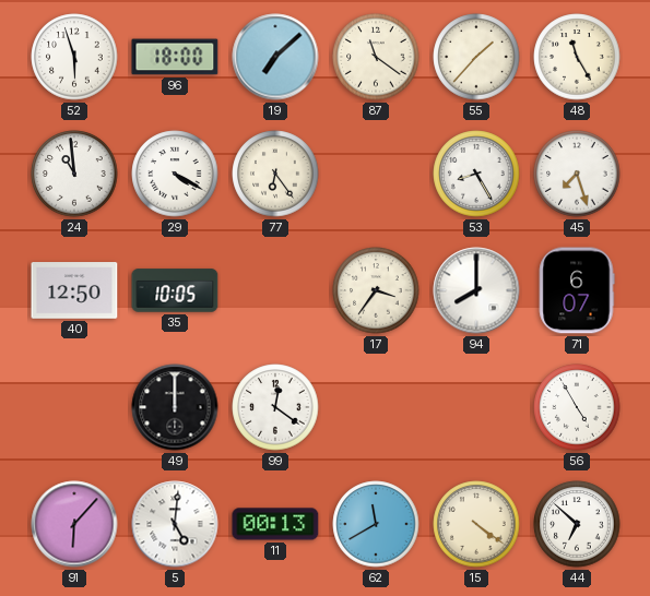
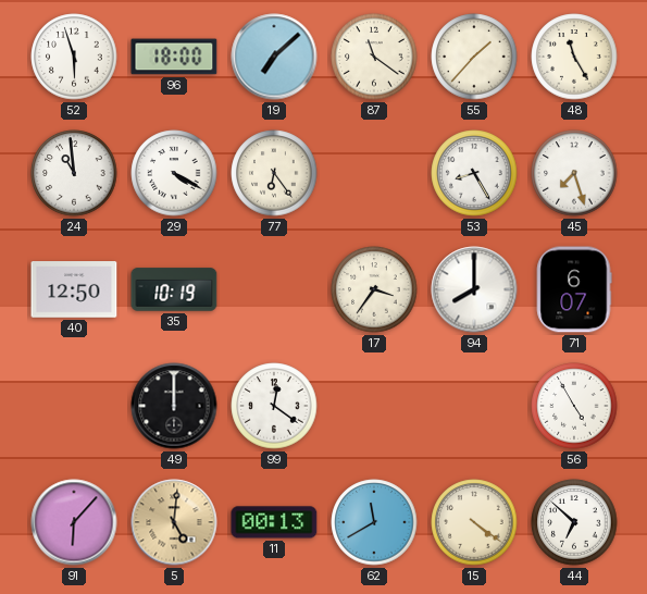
35: 10:05 -> 10:19 (174, 289)
5 dial: white -> champagne (174, 522)
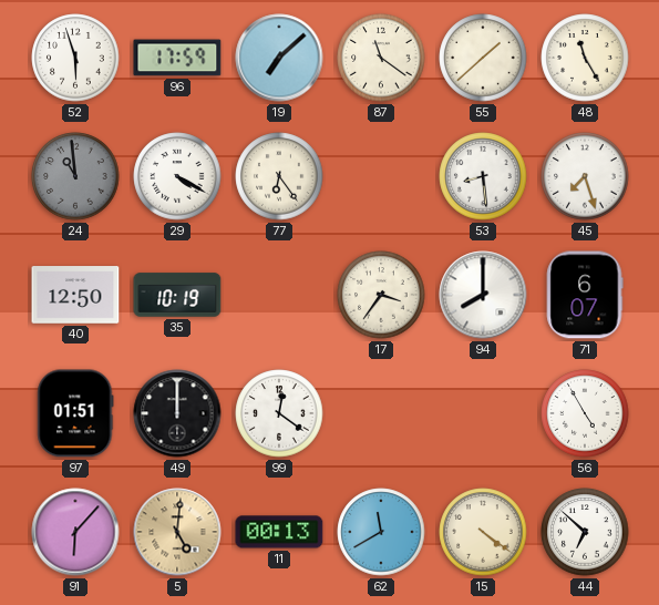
96: 18:00 -> 17:59 (177, 58)
55: 1:37 -> 1:38 (483, 58)
24 dial: white -> grey (75, 176)
53: 8:25 -> 8:29 (483, 176)
97: none -> 01:51 (75, 413)
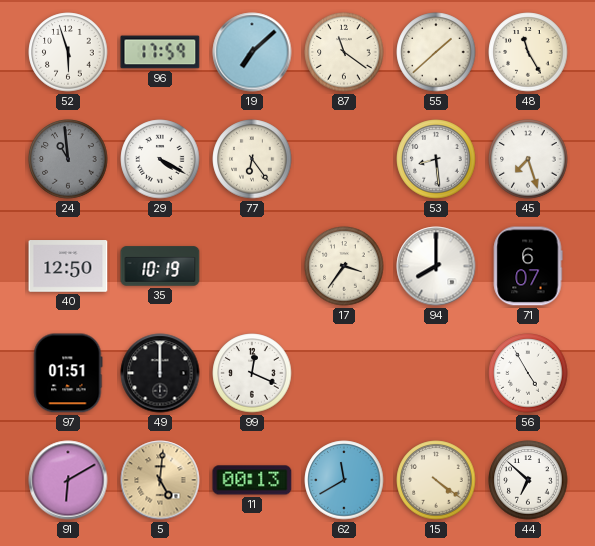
99: 12:21 -> 12:19 (252, 373)
91: 6:07 -> 6:10 (68, 480)
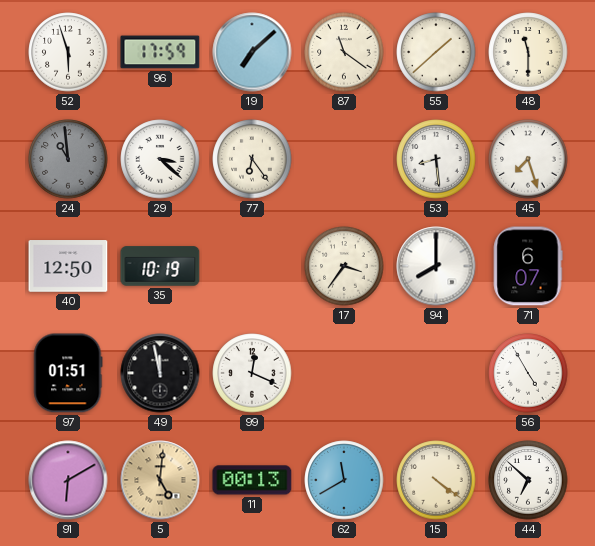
48: 11:25 -> 11:30 (528, 52)
29: 4:20 -> 3:22 (160, 159)
49: 12:00 -> 11:58 (160, 373)
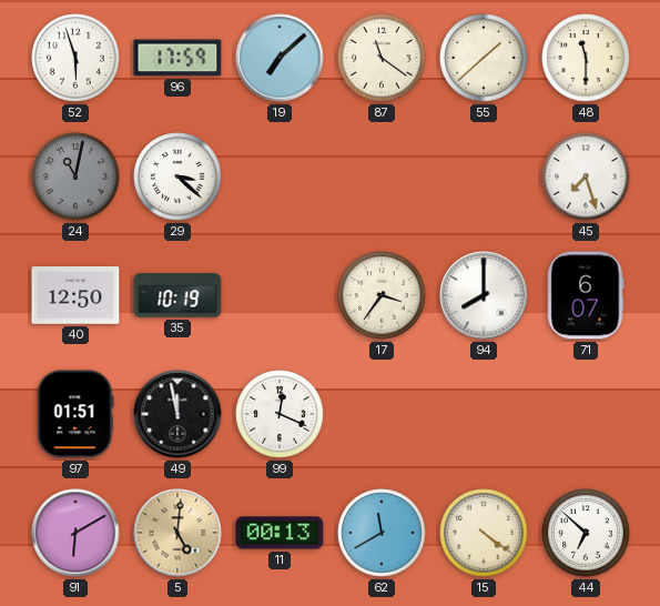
24: 10:59 -> 11:02 (75, 176)
77: 6:24 -> none (252, 159)
53: 8:29 -> none (436, 159)
56: 4:55 -> none (528, 373)
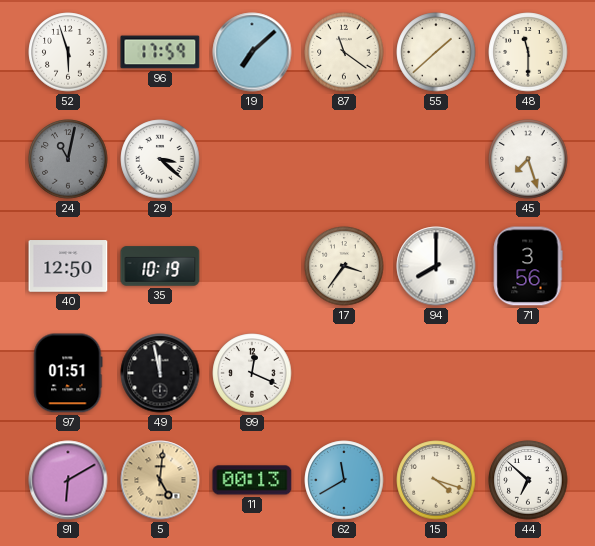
71: 6:07 -> 3:56 (528, 266)
15: 4:21 -> 4:18 (436, 480)
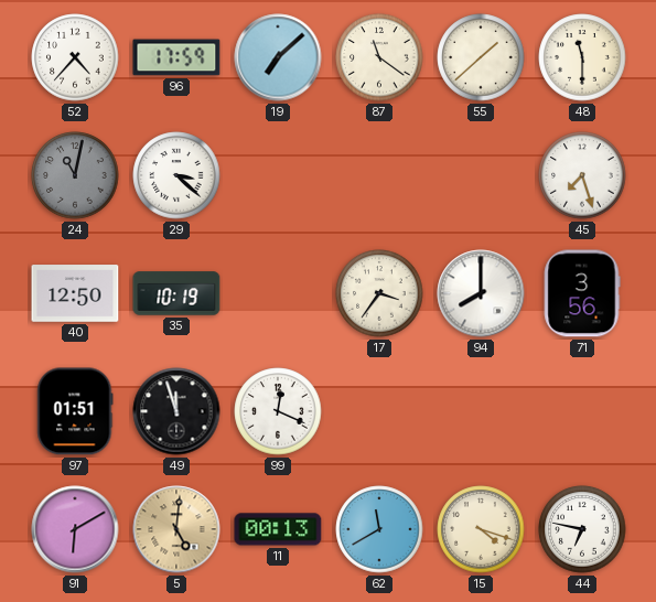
52: 5:57 -> 4:37 (75, 57)
49: 11:58 -> 11:57 (176, 411)
44: 6:52 -> 6:47 (582, 529)
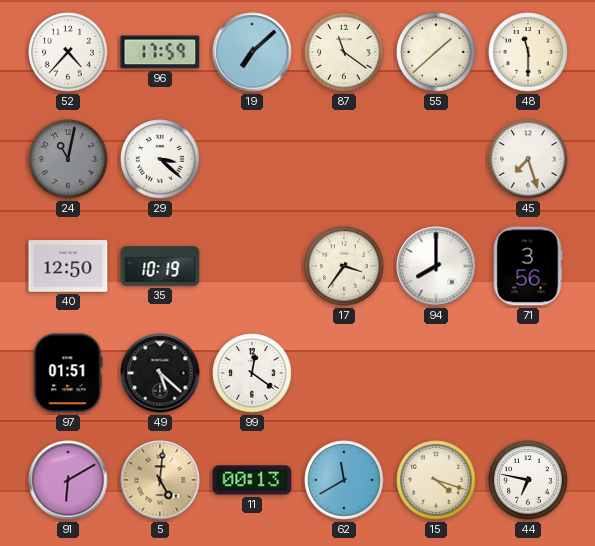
49: 11:57 -> 5:22 (160, 373)
99: 12:19 -> 12:21 (252, 373)
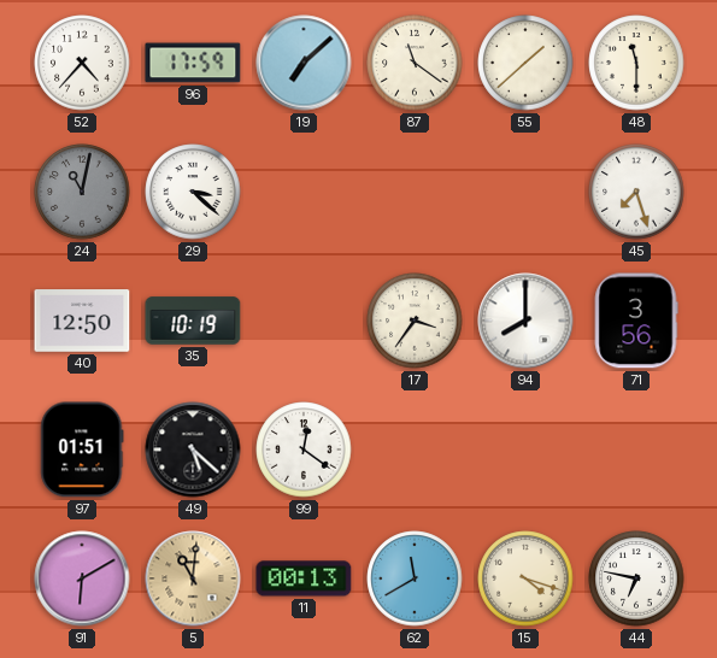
5: 5:01 -> 11:01 (193, 578)
